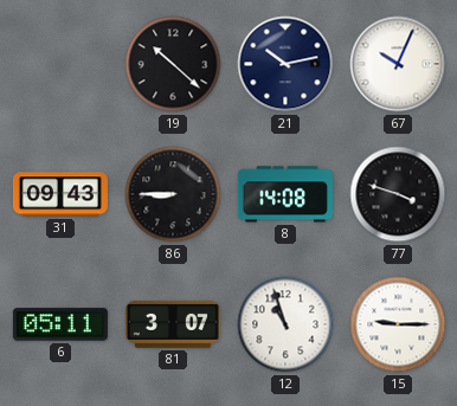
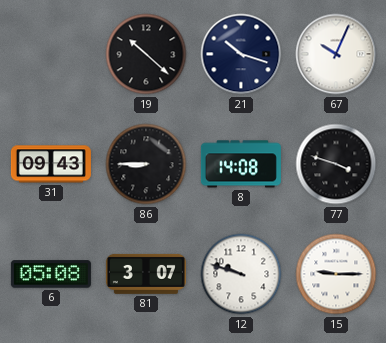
21: 10:13 -> 10:18 (241, 54)
6: 05:11 -> 05:08 (51, 274)
12: 10:57 -> 9:48 (241, 274)
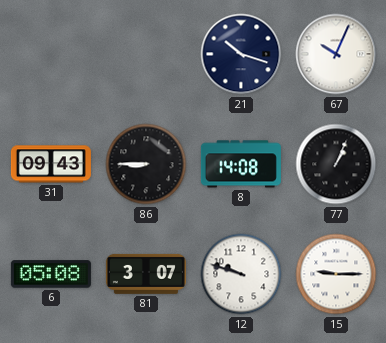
19: 10:22 -> none (146, 54)
77: 3:48 -> 1:04 (336, 164)
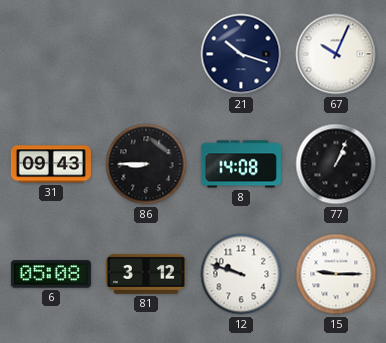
81: 3:07 -> 3:12 (146, 274)
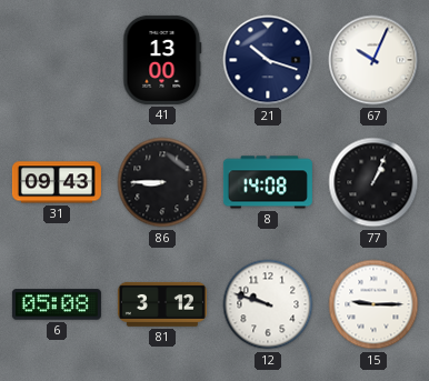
41: none -> 13:00 (162, 60)
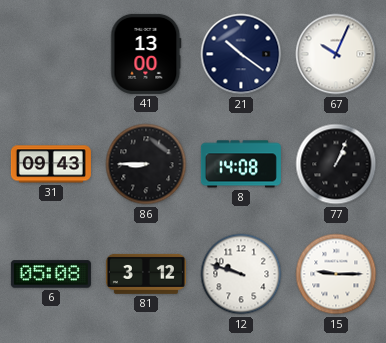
21: 10:18 -> 10:21 (241, 54)
